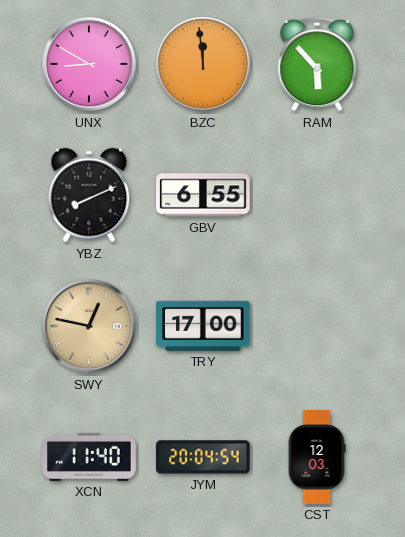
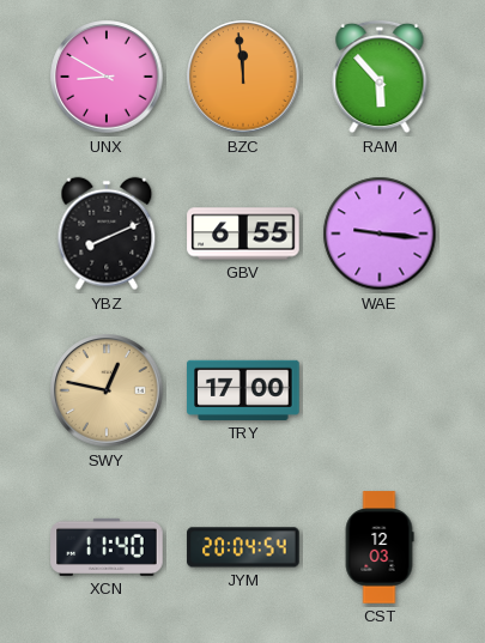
WAE: none -> 9:16 (380, 233)
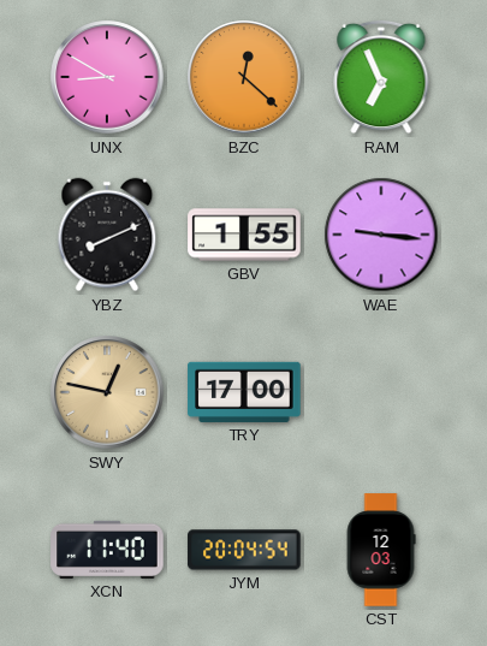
BZC: 11:59 -> 12:22 (244, 77)
RAM: 5:53 -> 6:56 (381, 77)
GBV: 6:55 -> 1:55 (244, 235)
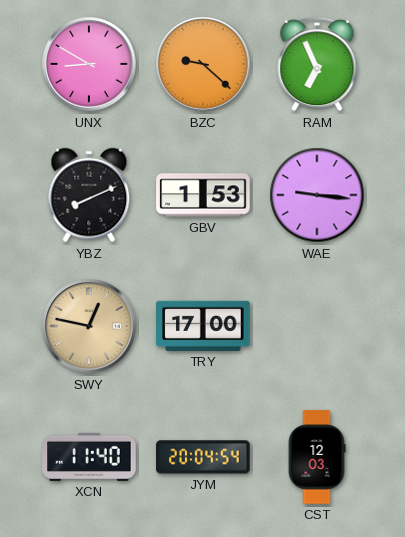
BZC: 12:22 -> 9:22 (203, 64)
GBV: 1:55 -> 1:53 (203, 195)
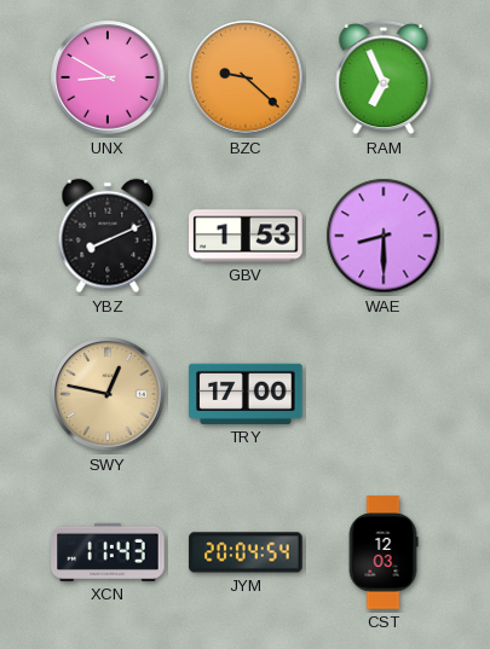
WAE: 9:16 -> 8:30 (384, 236)
XCN: 11:40 -> 11:43 (108, 552)
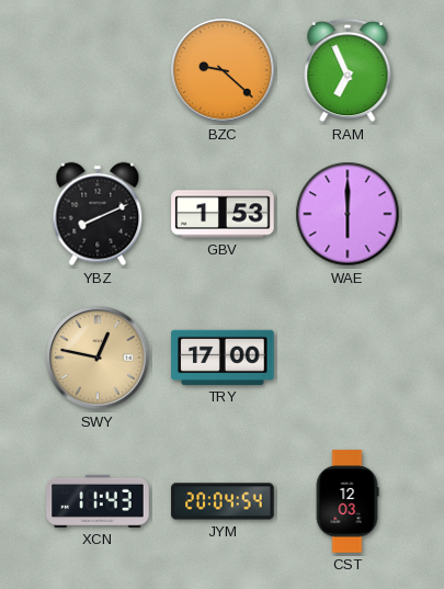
UNX: 8:50 -> none (108, 77)
WAE: 8:30 -> 6:00 (348, 214)
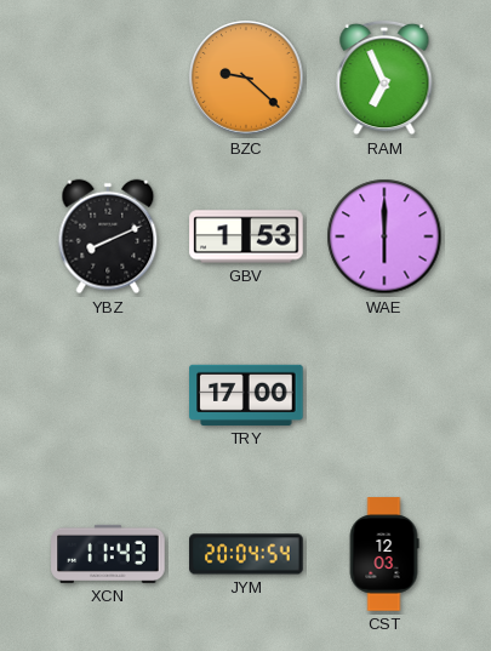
SWY: 12:47 -> none (98, 358)
